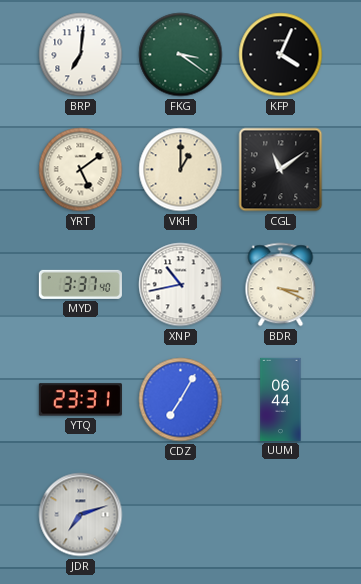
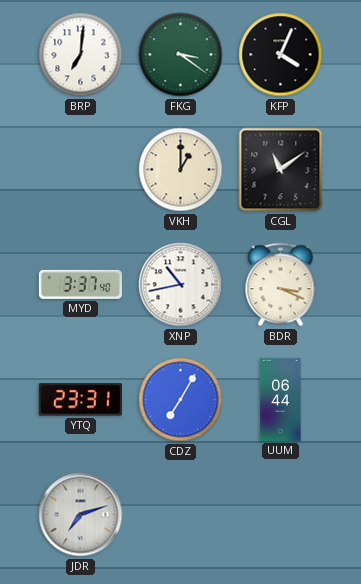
YRT: 5:09 -> none (81, 170)
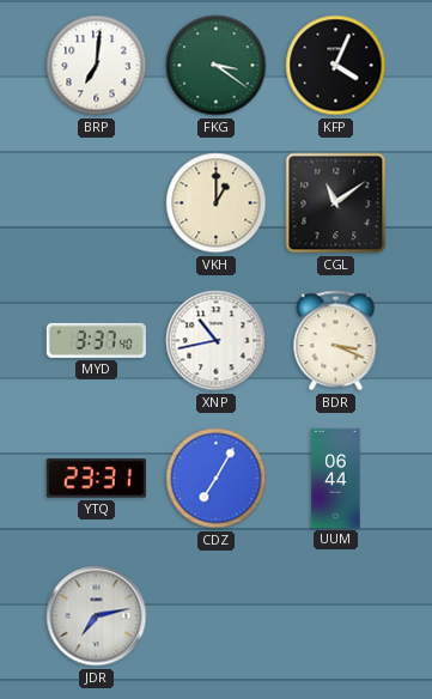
JDR: 7:12 -> 7:13 (97, 616)
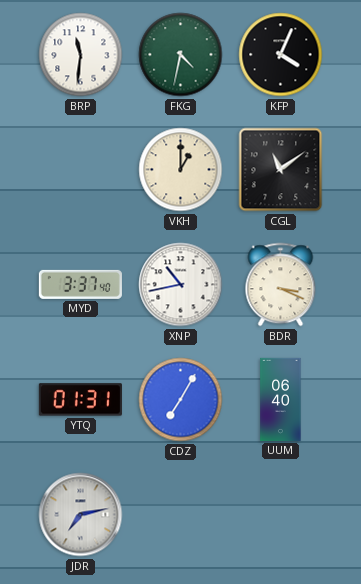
BRP: 7:01 -> 11:31 (81, 55)
FKG: 3:21 -> 4:32 (181, 55)
YTQ: 23:31 -> 01:31 (80, 400)
UUM: 06:44 -> 06:40 (281, 399)
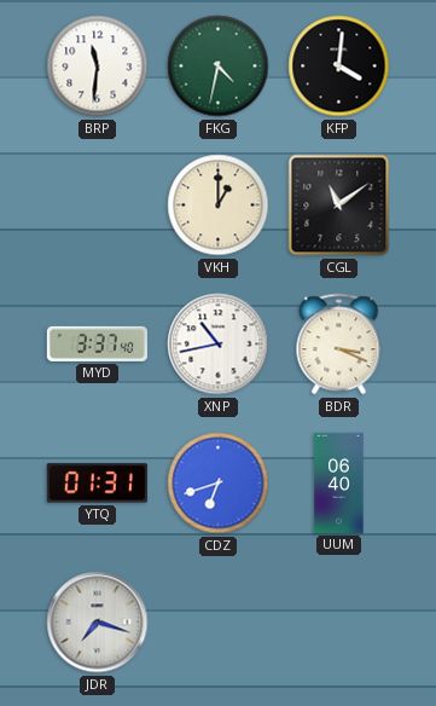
KFP: 4:04 -> 4:01 (339, 66)
CDZ: 7:05 -> 6:42 (219, 484)
JDR: 7:13 -> 7:18 (98, 623)
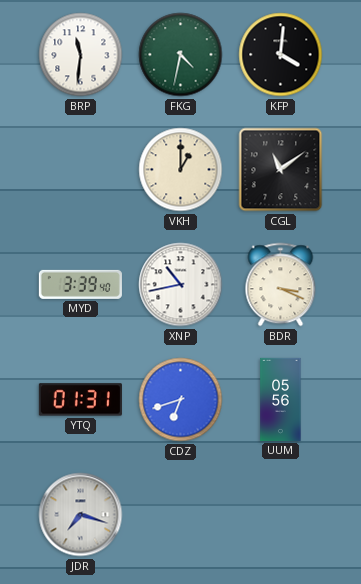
MYD: 3:37 -> 3:39 (80, 284)
UUM: 06:40 -> 05:56 (281, 399)
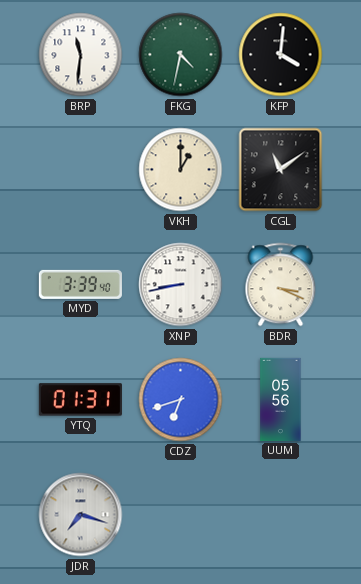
XNP: 10:43 -> 8:43 (181, 285)
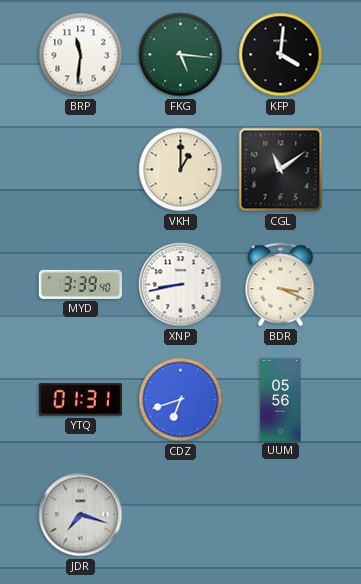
FKG: 4:32 -> 5:16 (181, 55)
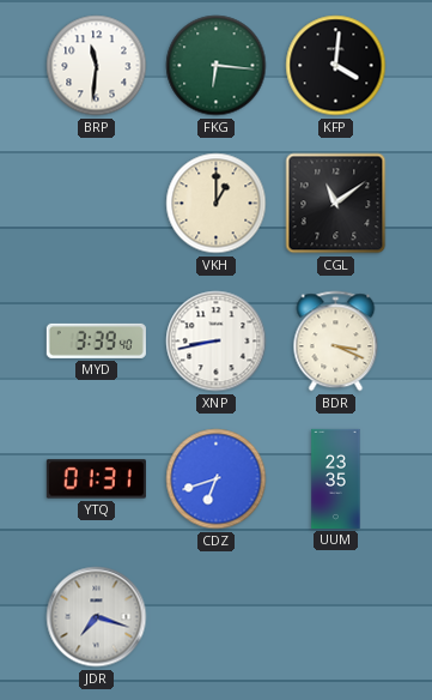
FKG: 5:16 -> 6:16 (217, 66)
UUM: 05:56 -> 23:35 (336, 478)
